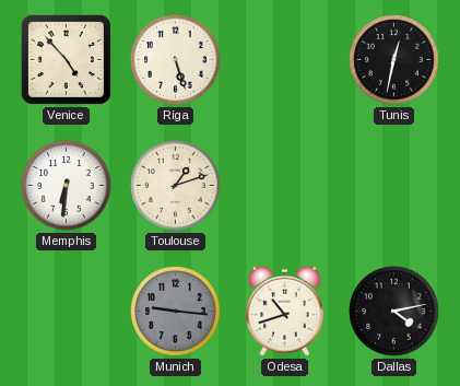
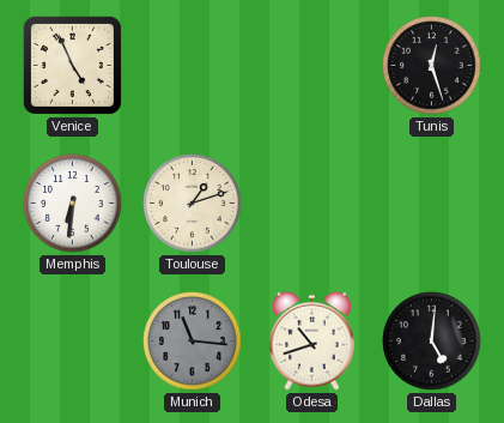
Venice: 4:53 -> 4:56 (72, 65)
Riga: 5:27 -> none (176, 60)
Tunis: 12:32 -> 12:27 (432, 66)
Munich: 9:16 -> 11:16 (193, 342)
Dallas: 4:13 -> 5:01 (432, 342)
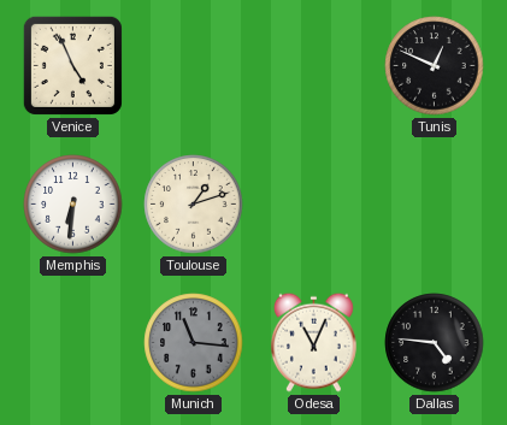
Tunis: 12:27 -> 12:49 (435, 66)
Odesa: 10:42 -> 11:04 (313, 342)
Dallas: 5:01 -> 4:46 (435, 343)
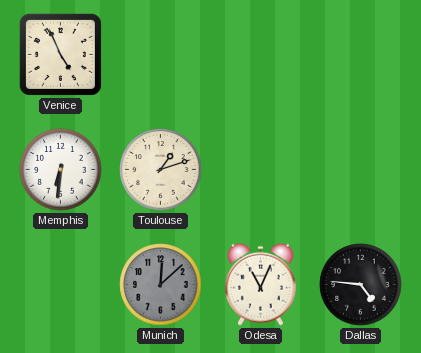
Tunis: 12:49 -> none (435, 66)
Munich: 11:16 -> 12:08 (161, 285)
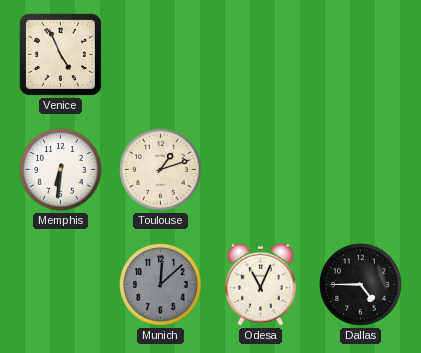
Dallas: 4:46 -> 4:45 (361, 285)
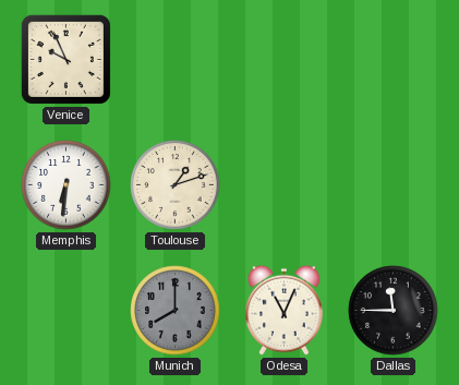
Venice: 4:56 -> 9:56 (65, 59)
Munich: 12:08 -> 8:00 (176, 311)
Dallas: 4:45 -> 11:45 (394, 311)
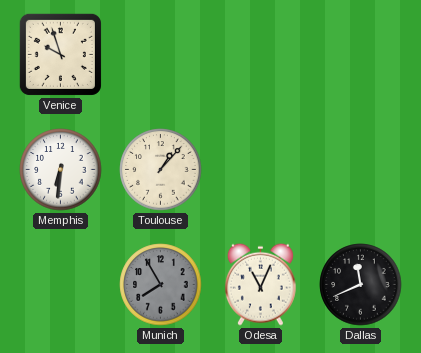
Venice: 9:56 -> 9:57 (60, 54)
Toulouse: 1:12 -> 1:07 (161, 170)
Munich: 8:00 -> 7:55 (161, 285)
Dallas: 11:45 -> 11:41 (361, 285)
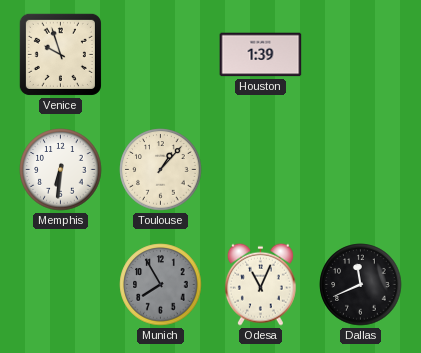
Houston: none -> 1:39 (261, 55)
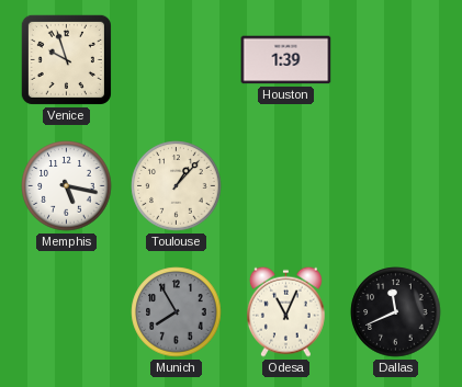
Memphis: 6:31 -> 5:17 (67, 186)
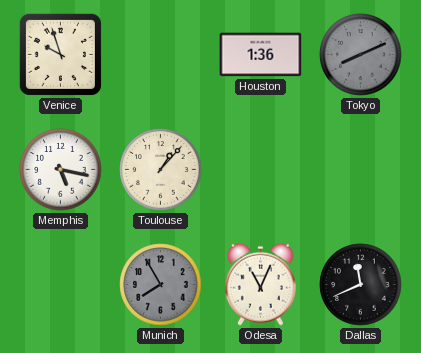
Houston: 1:39 -> 1:36 (261, 55)
Tokyo: none -> 8:11 (361, 55)
